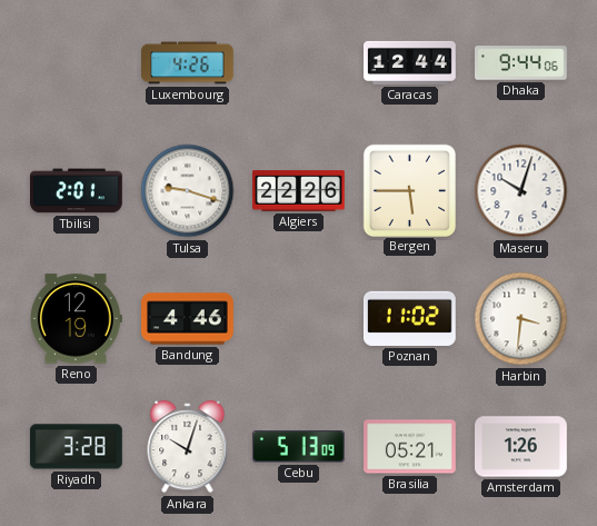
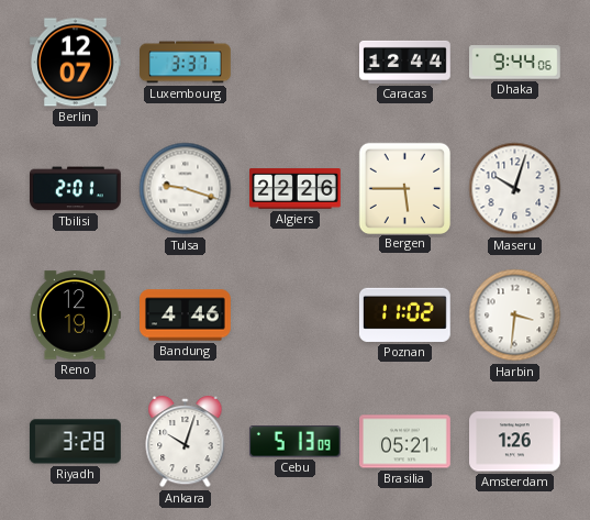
Berlin: none -> 12:07 (76, 63)
Luxembourg: 4:26 -> 3:37 (186, 63)
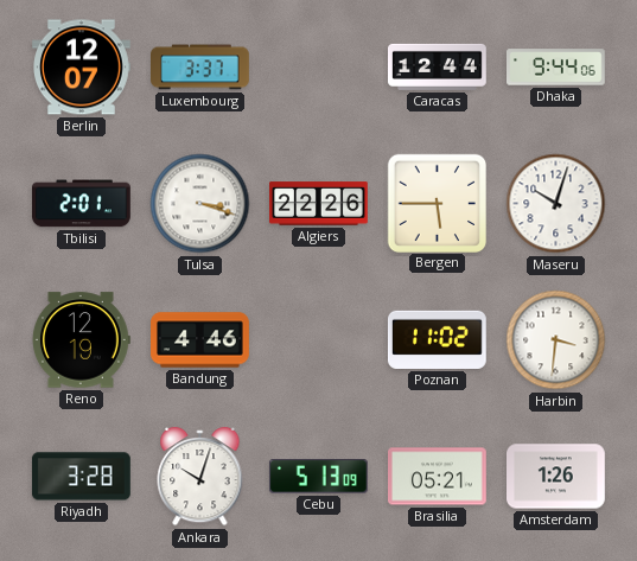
Tulsa: 9:18 -> 3:18 (200, 204)
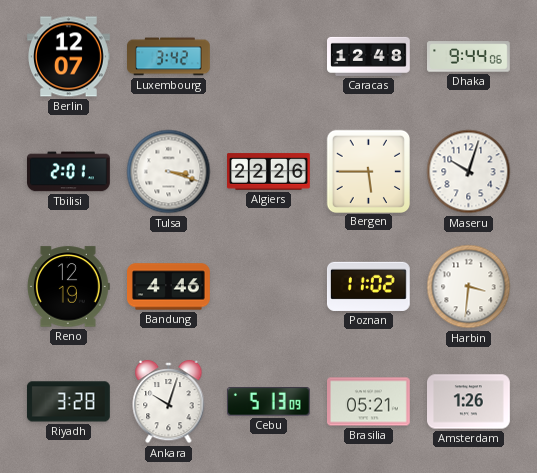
Luxembourg: 3:37 -> 3:42 (169, 57)
Caracas: 12:44 -> 12:48 (369, 56)
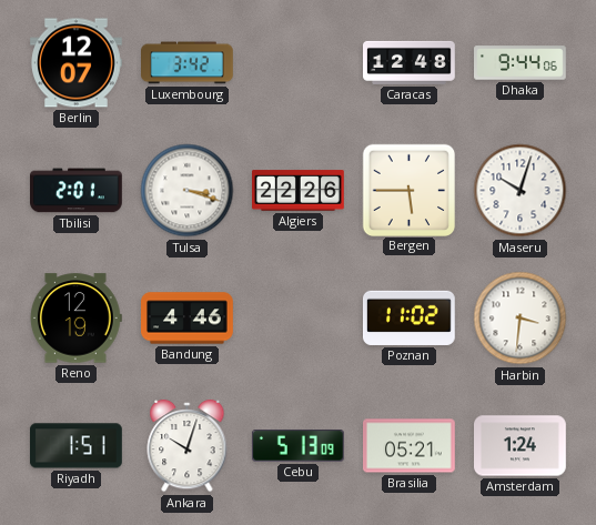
Riyadh: 3:28 -> 1:51 (77, 446)
Amsterdam: 1:26 -> 1:24 (521, 446)
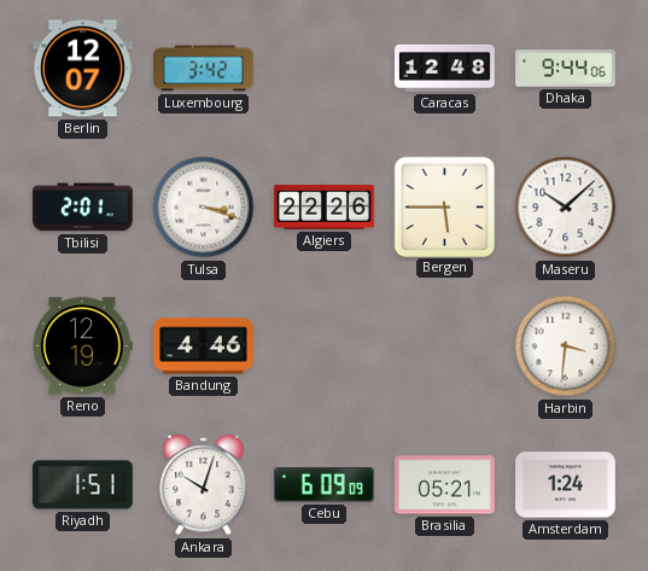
Maseru: 10:03 -> 10:08 (566, 208)
Poznan: 11:02 -> none (408, 317)
Cebu: 5:13 -> 6:09 (323, 485)
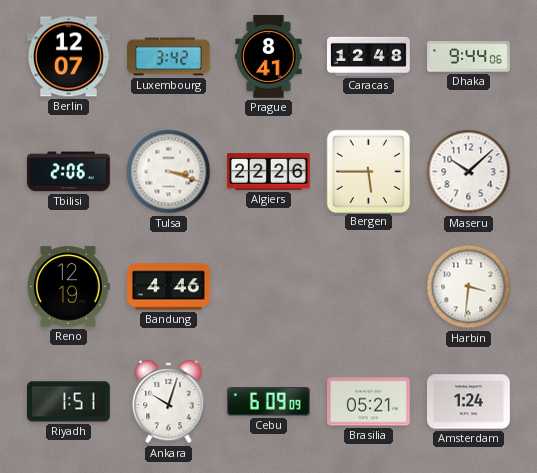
Prague: none -> 8:41 (269, 57)
Tbilisi: 2:01 -> 2:06 (69, 172)
